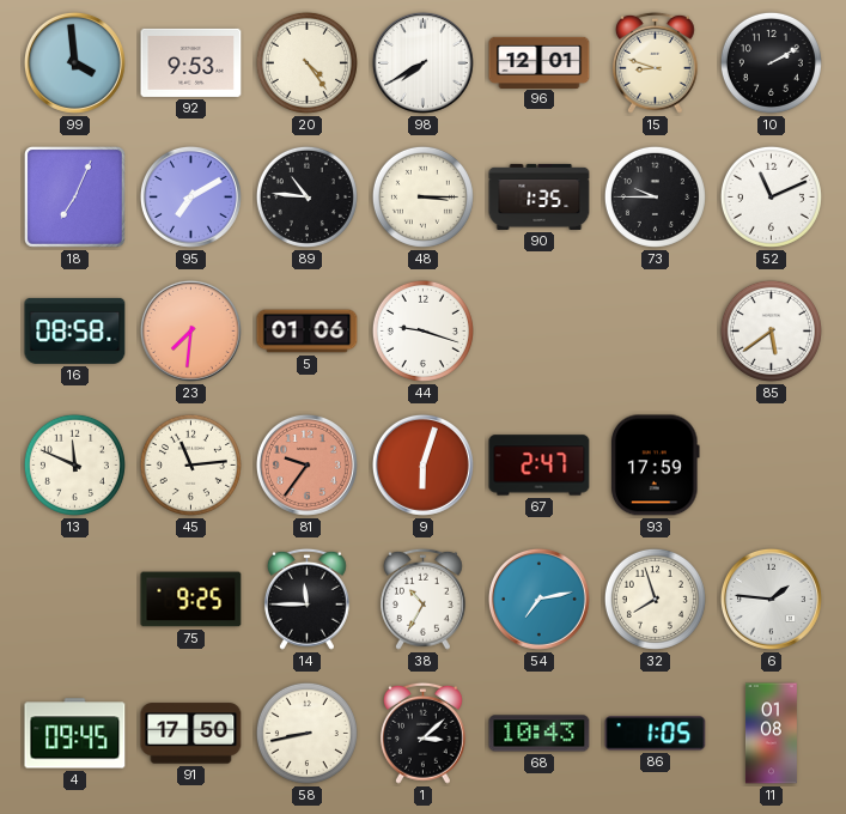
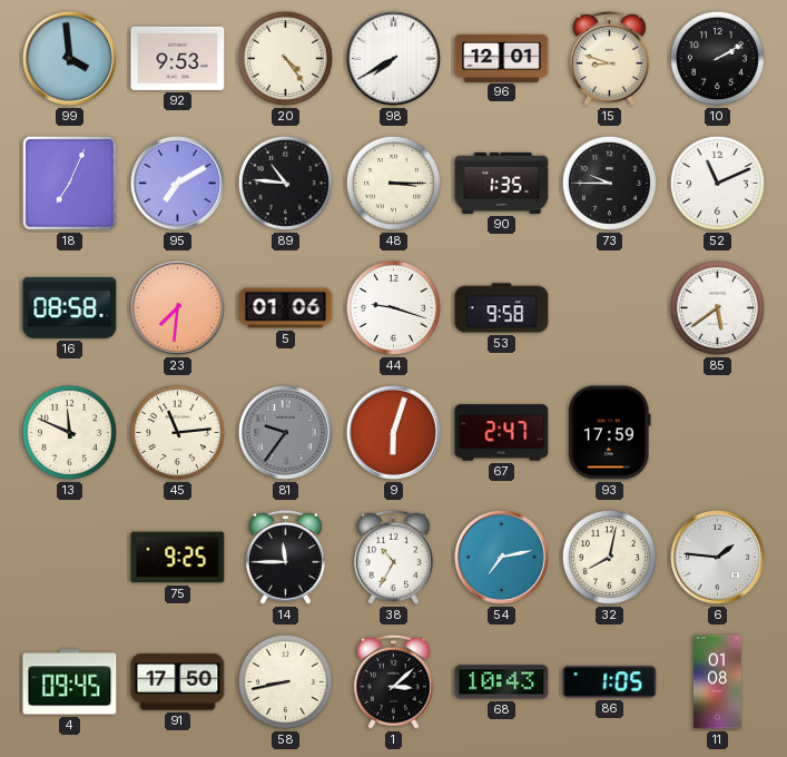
53: none -> 9:58 (502, 308)
81 dial: salmon -> grey (285, 432)
32: 7:57 -> 8:02 (609, 557)
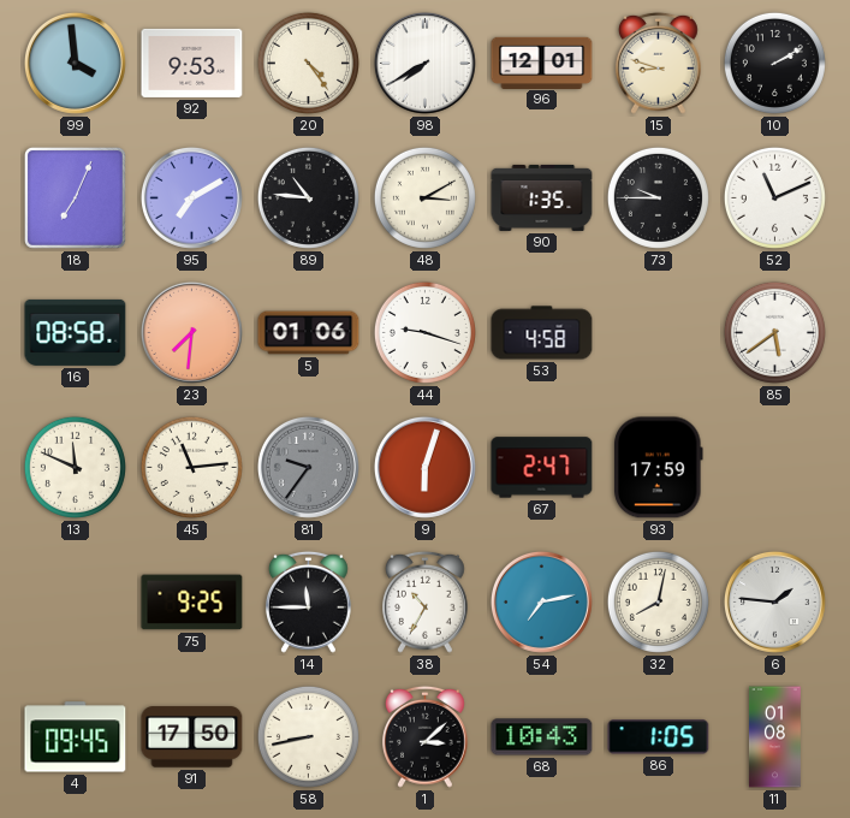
48: 3:15 -> 3:10 (424, 197)
53: 9:58 -> 4:58 (542, 333)
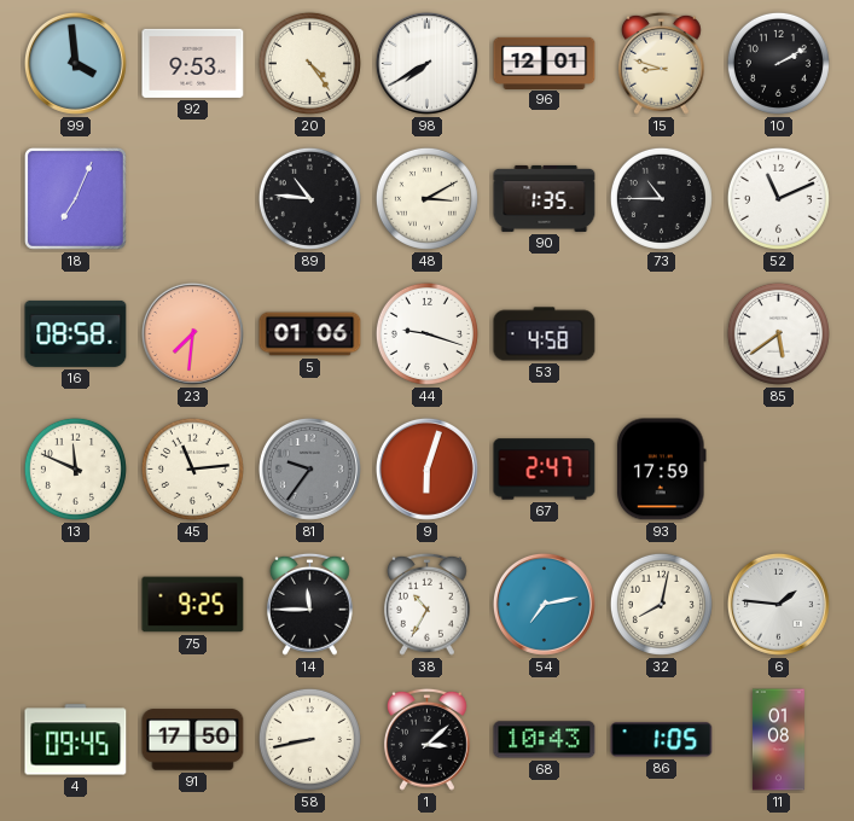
95: 7:10 -> none (191, 197)
73: 9:45 -> 10:45 (661, 198)
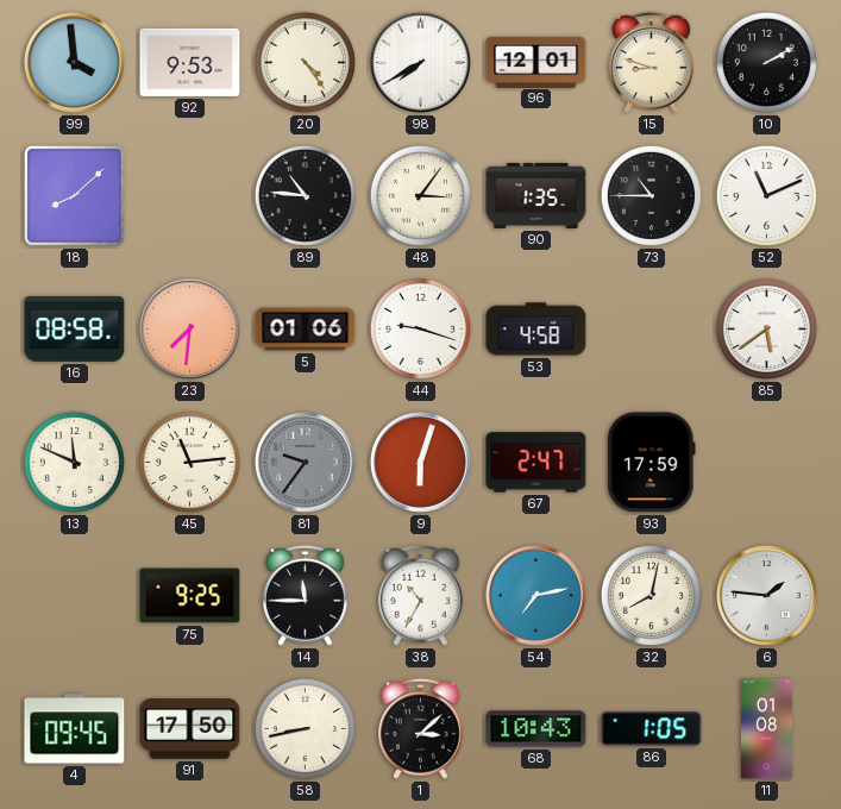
18: 7:04 -> 8:08 (75, 196)
48: 3:10 -> 3:06 (420, 195)
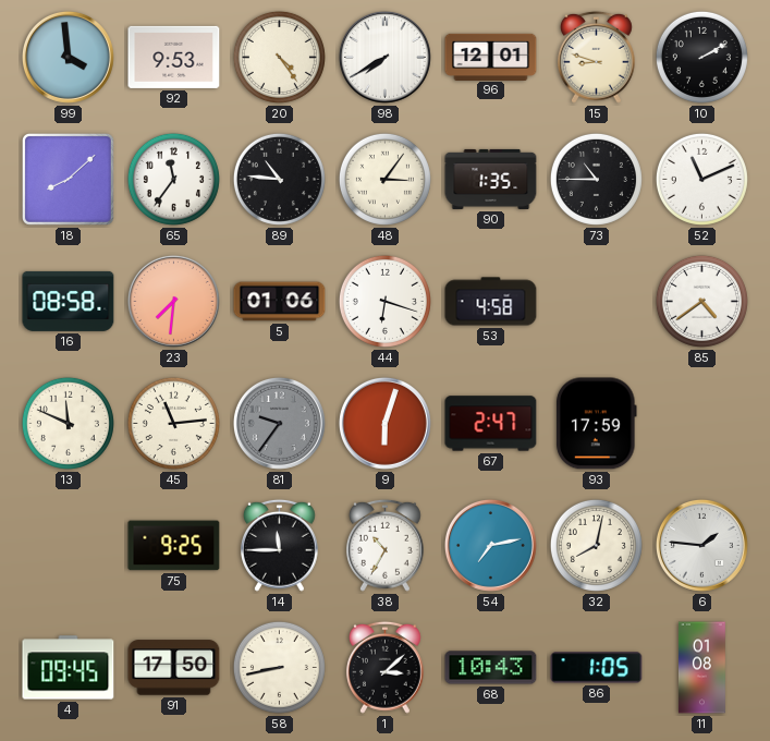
65: none -> 11:36 (173, 179)
44: 9:18 -> 6:18 (384, 301)
85: 5:39 -> 4:39 (701, 301)
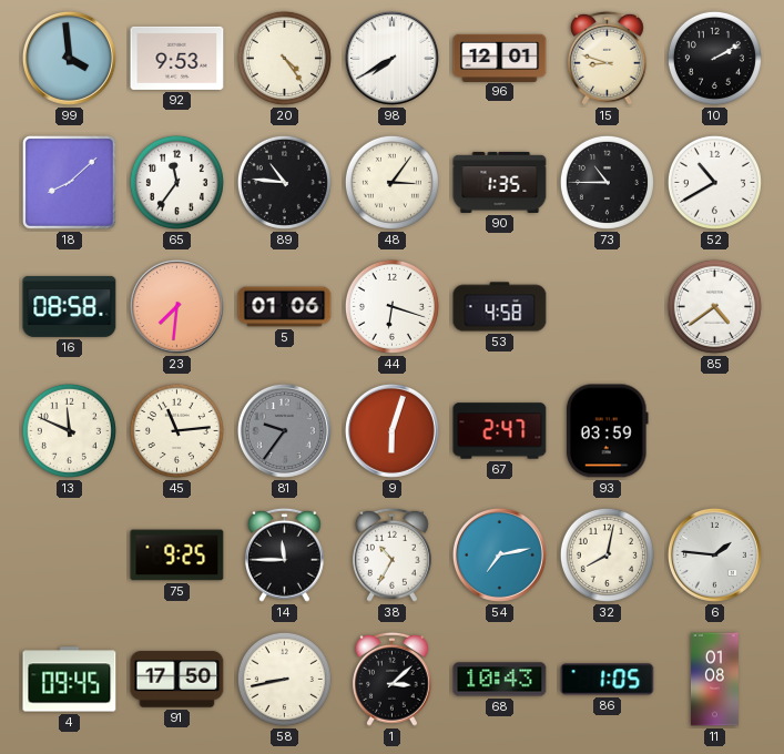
52: 11:11 -> 10:40 (714, 182)
93: 17:59 -> 03:59 (607, 431)
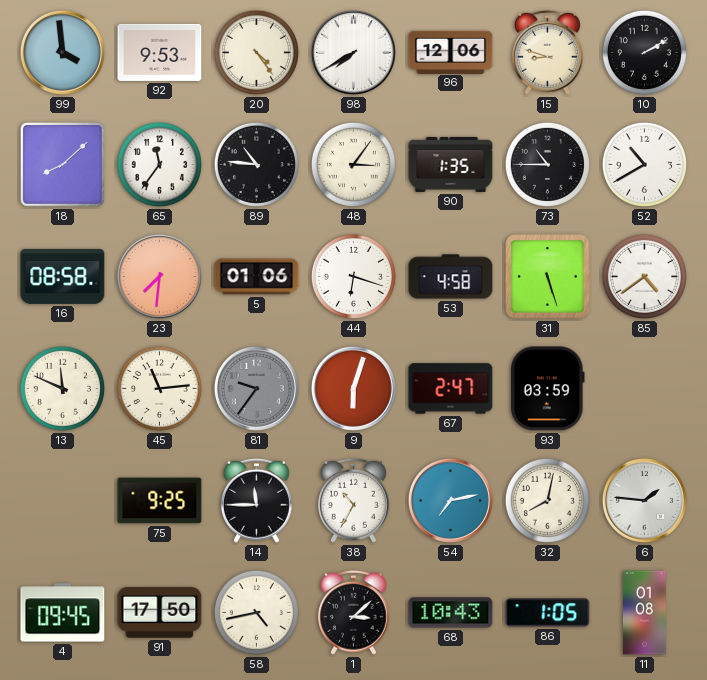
96: 12:01 -> 12:06 (451, 52)
31: none -> 5:27 (548, 277)
58: 8:43 -> 4:43 (256, 612)
